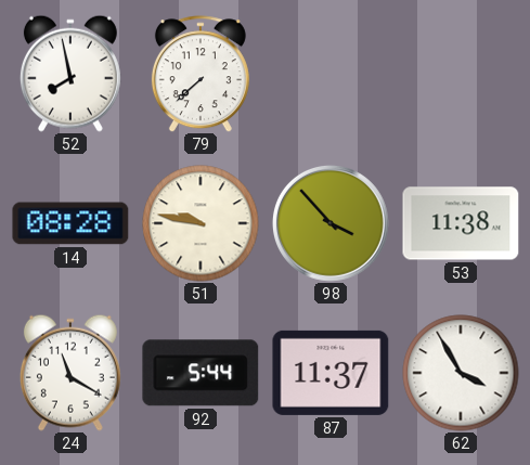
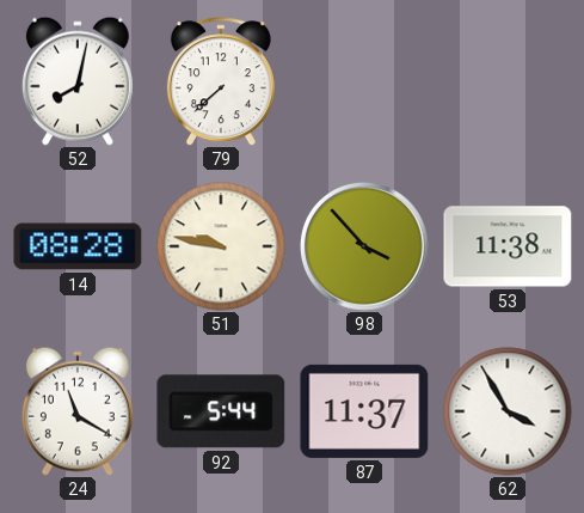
52: 7:58 -> 8:02 (78, 81)
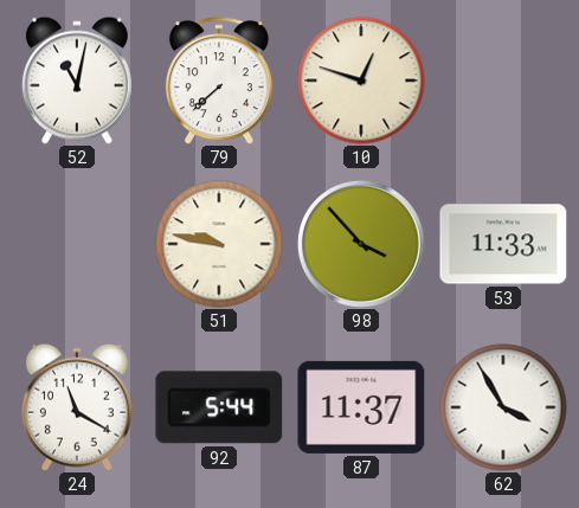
52: 8:02 -> 11:02 (77, 81)
10: none -> 12:48 (361, 81)
14: 08:28 -> none (78, 246)
53: 11:38 -> 11:33 (503, 244)
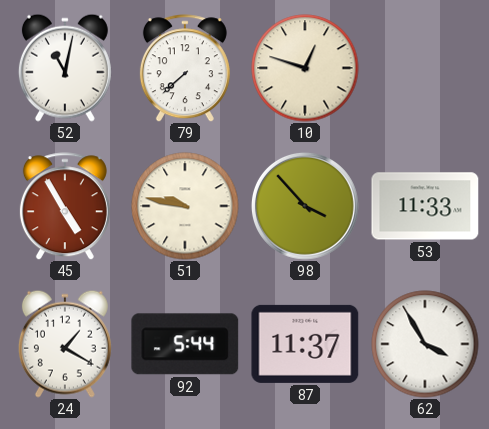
45: none -> 4:55 (65, 206)
24: 11:20 -> 1:20 (65, 344)
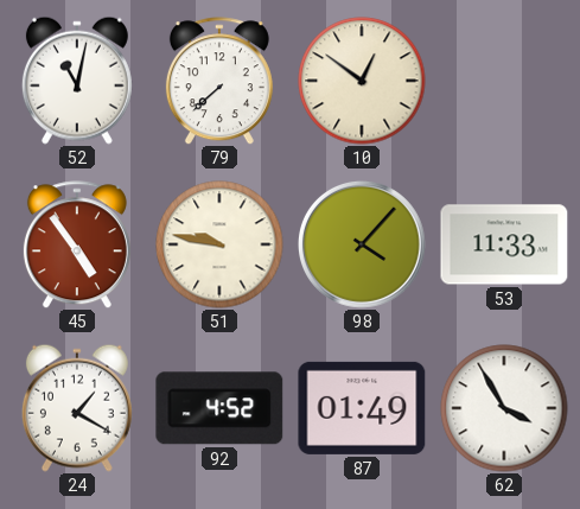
10: 12:48 -> 12:51 (362, 81)
45: 4:55 -> 4:54 (77, 244)
98: 3:53 -> 4:07 (362, 244)
92: 5:44 -> 4:52 (219, 408)
87: 11:37 -> 01:49 (362, 408)
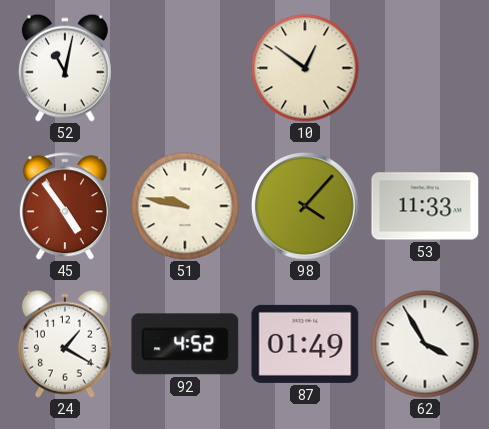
79: 7:38 -> none (219, 81)
